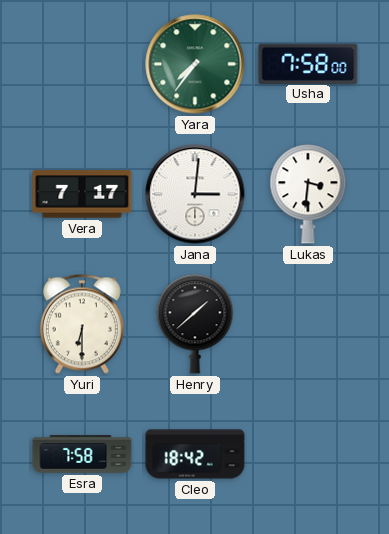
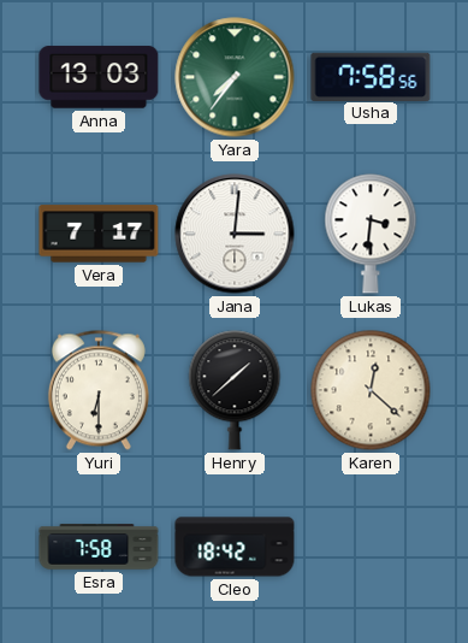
Anna: none -> 13:03 (99, 77)
Usha: 7:58:00 -> 7:58:56 (371, 76)
Karen: none -> 12:22 (371, 390)
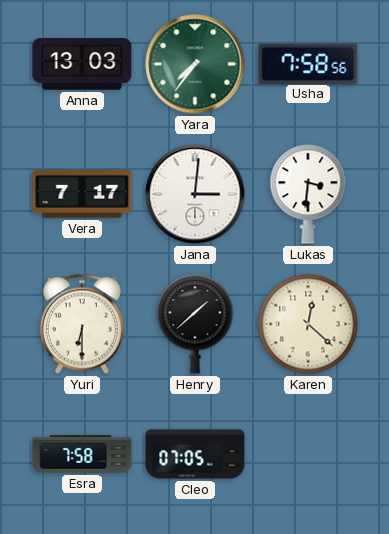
Cleo: 18:42 -> 07:05 (195, 454)
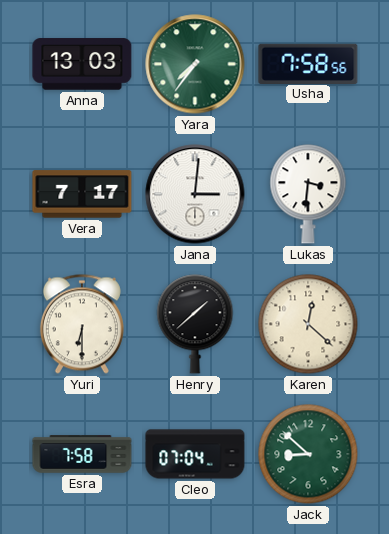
Cleo: 07:05 -> 07:04 (195, 454)
Jack: none -> 8:52 (308, 454)
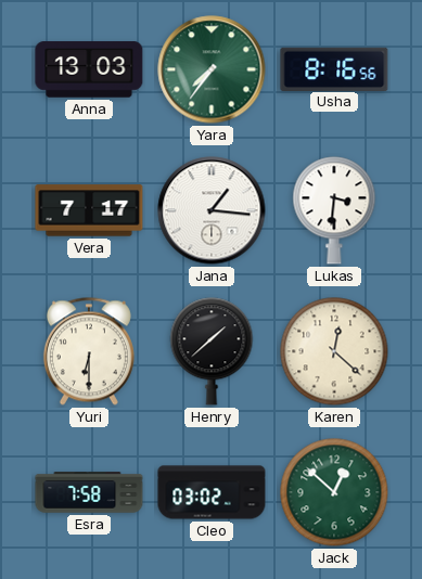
Usha: 7:58 -> 8:16 (334, 68)
Jana: 3:01 -> 1:16 (212, 210)
Cleo: 07:04 -> 03:02 (212, 492)
Jack: 8:52 -> 12:52 (334, 492)
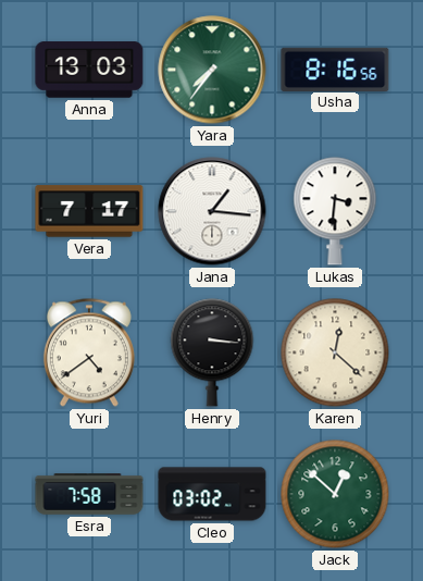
Yuri: 6:30 -> 4:39 (89, 353)
Henry: 1:38 -> 3:16 (212, 353)
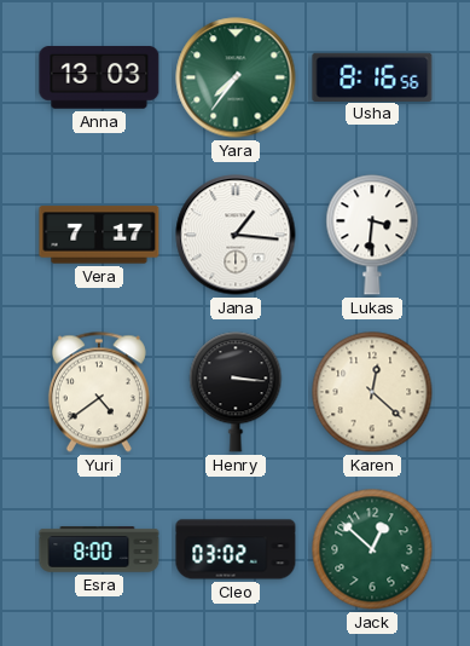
Esra: 7:58 -> 8:00 (99, 549)
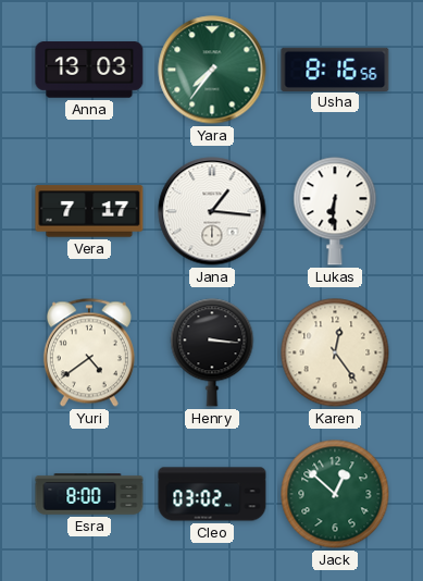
Lukas: 3:31 -> 6:31 (335, 211)
Karen: 12:22 -> 12:24 (335, 353)
